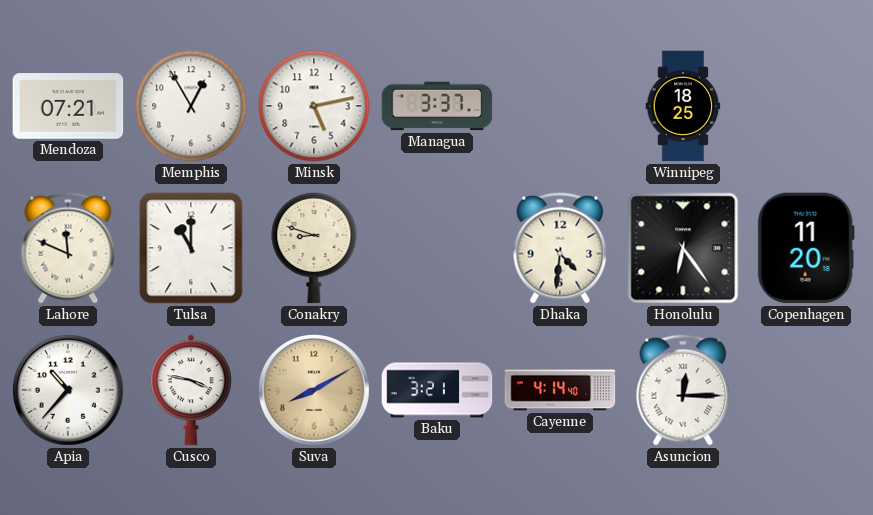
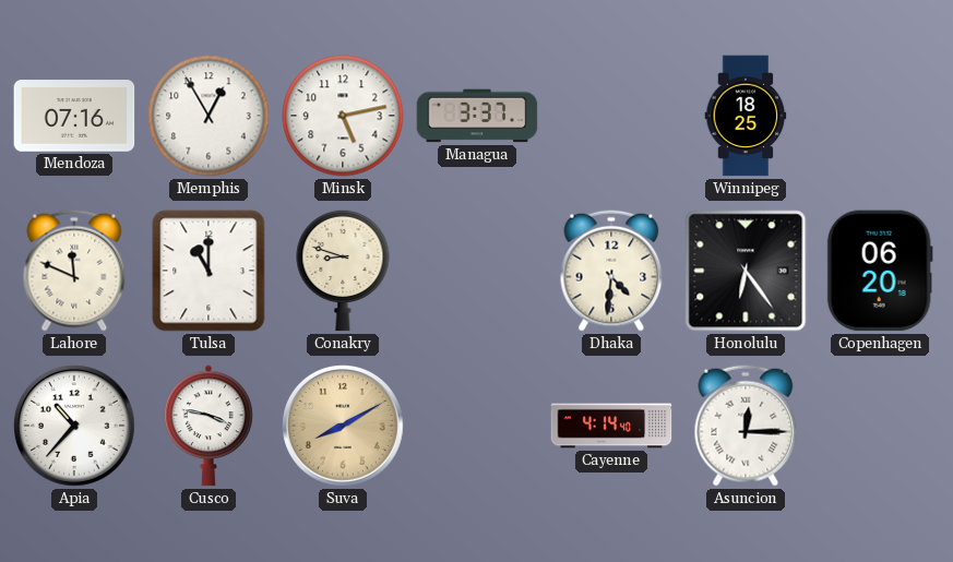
Mendoza: 07:21 -> 07:16 (74, 116)
Copenhagen: 11:20 -> 06:20 (880, 271)
Baku: 3:21 -> none (437, 390)
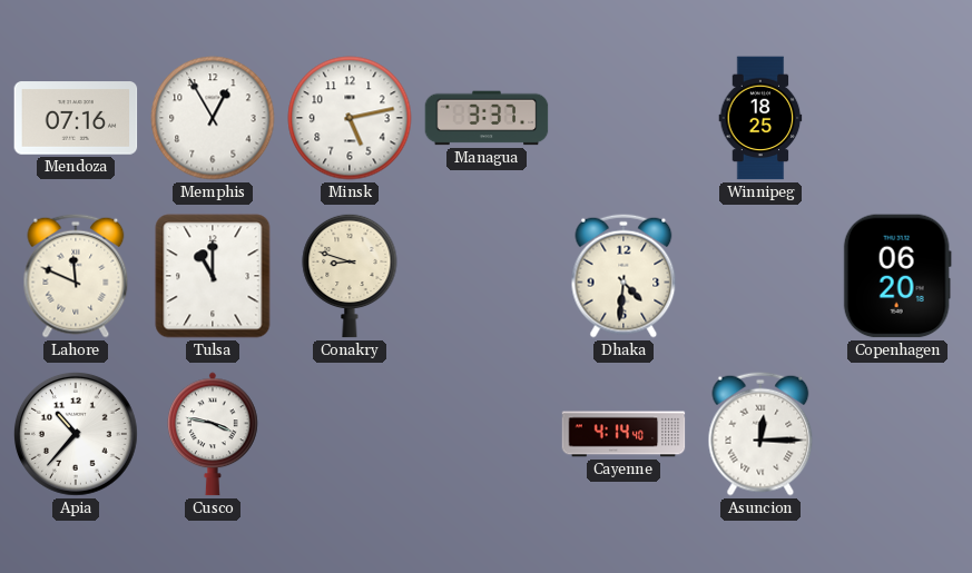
Honolulu: 6:24 -> none (746, 271)
Suva: 8:10 -> none (344, 427)
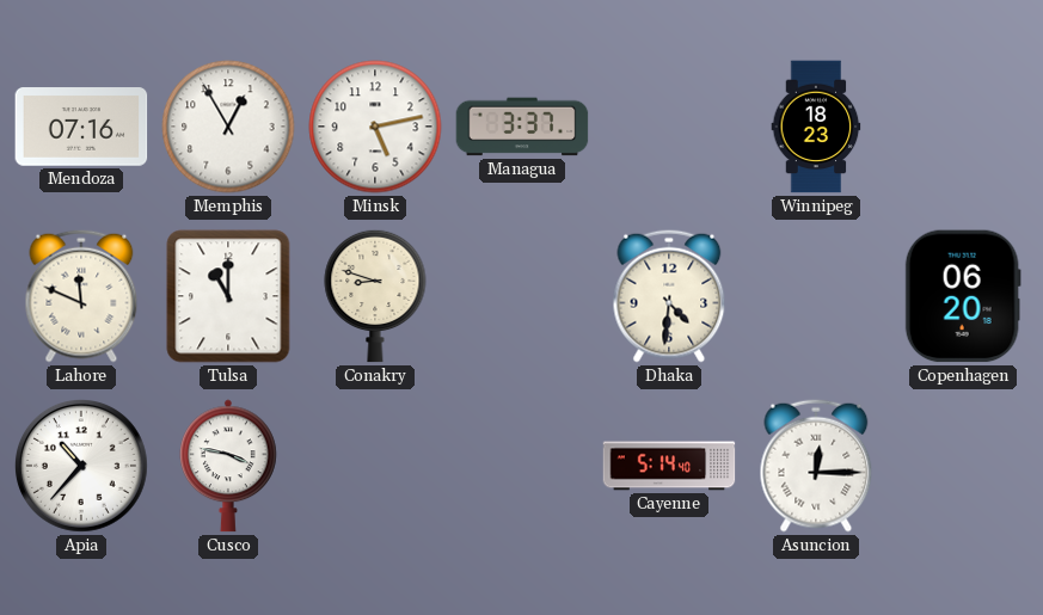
Winnipeg: 18:25 -> 18:23 (816, 127)
Cayenne: 4:14 -> 5:14 (669, 466)
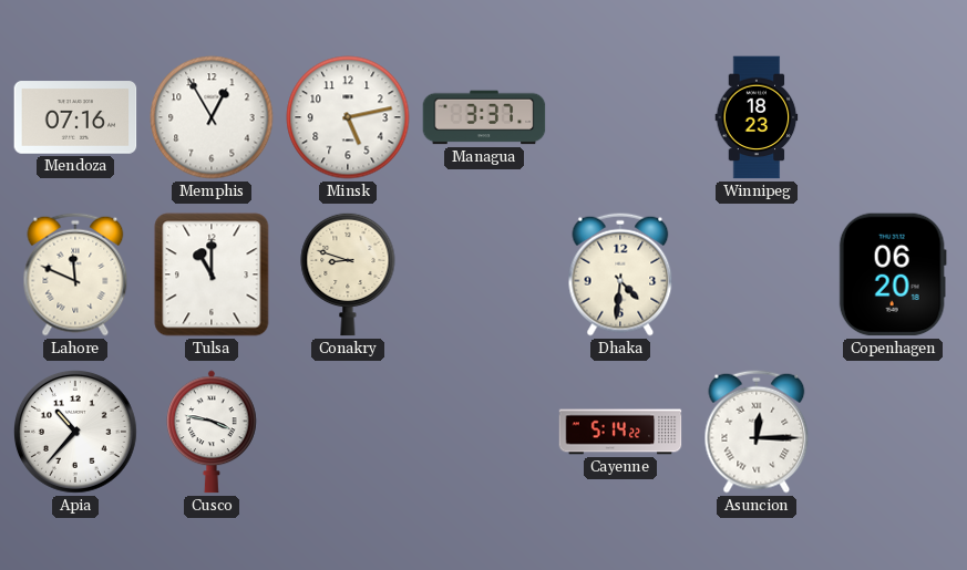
Cayenne: 5:14:40 -> 5:14:22 (620, 432)
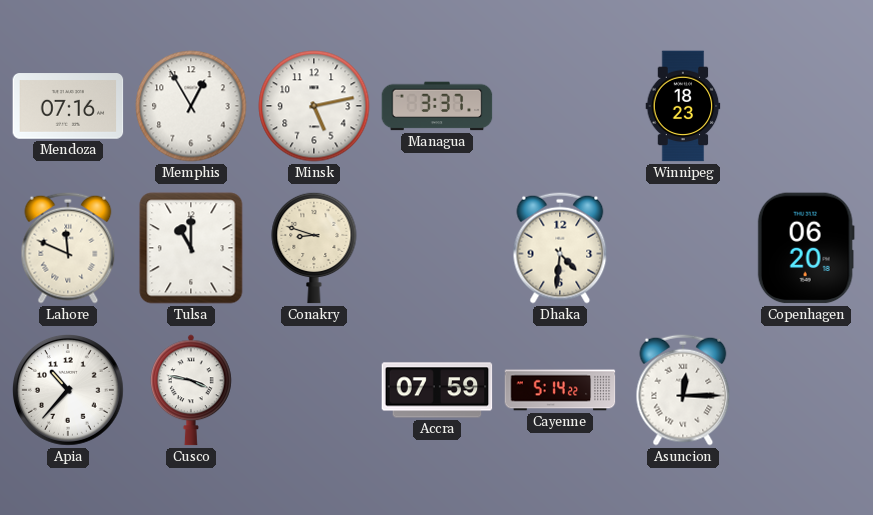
Accra: none -> 07:59 (437, 390)
